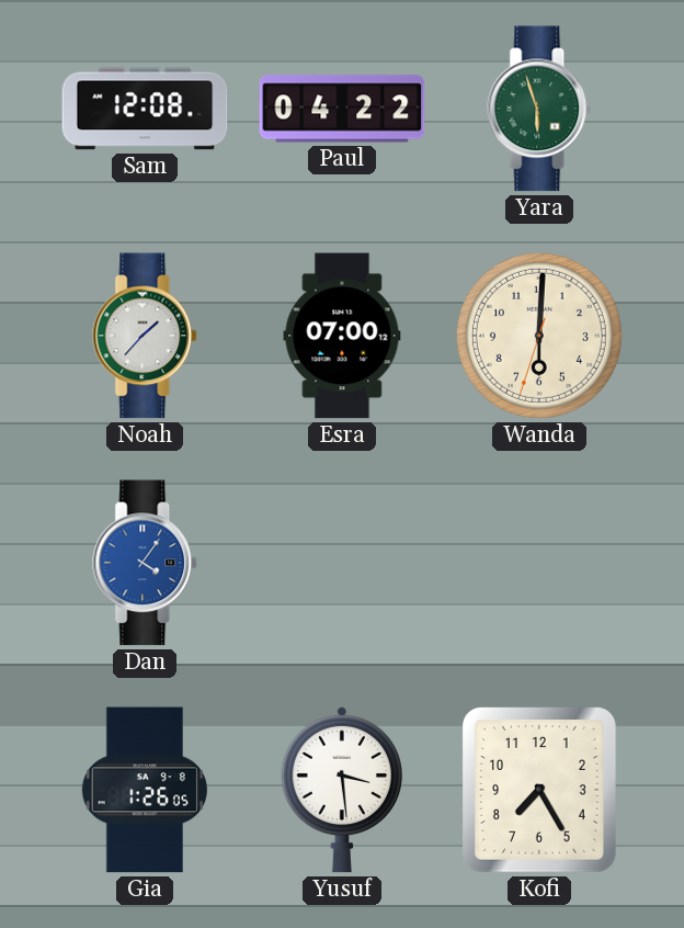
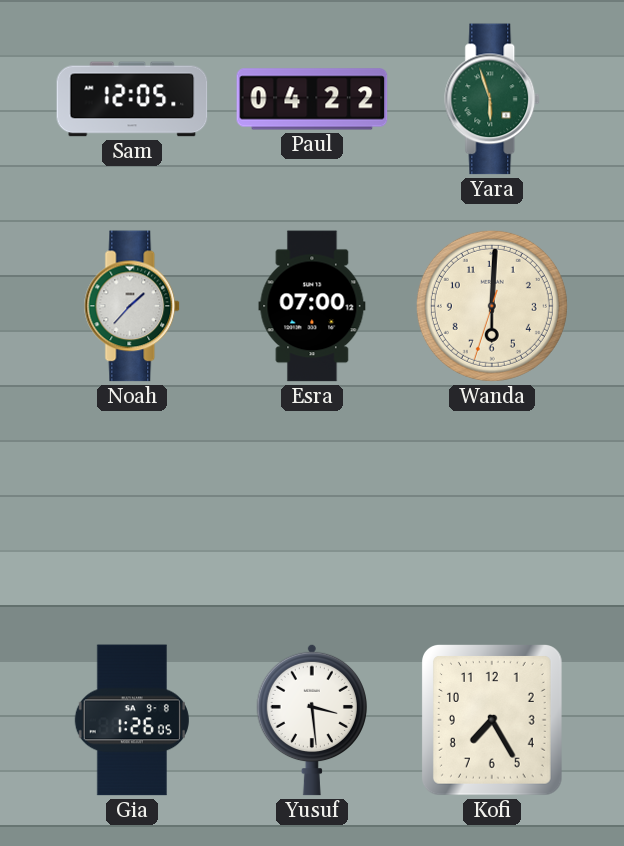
Sam: 12:08 -> 12:05 (132, 99)
Dan: 4:06 -> none (146, 563)
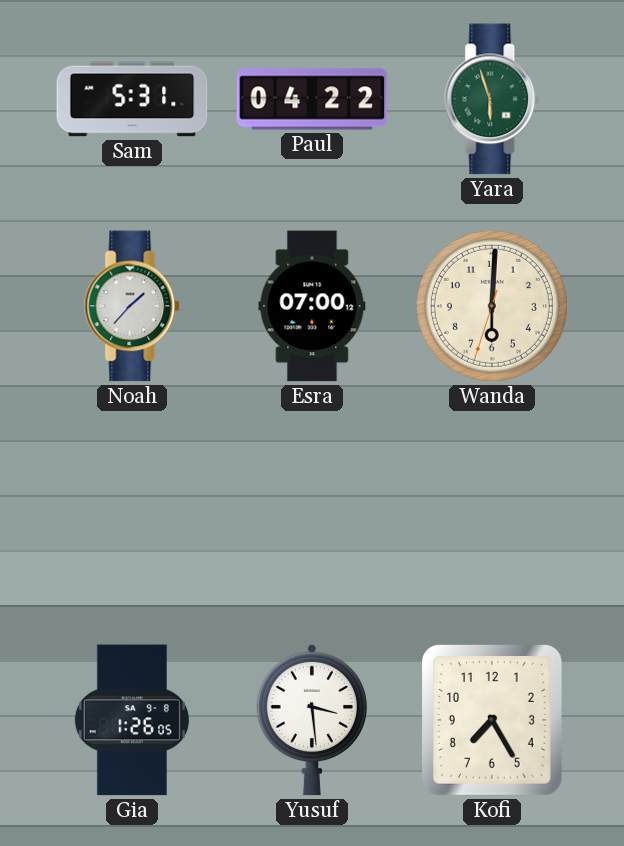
Sam: 12:05 -> 5:31 (132, 99)
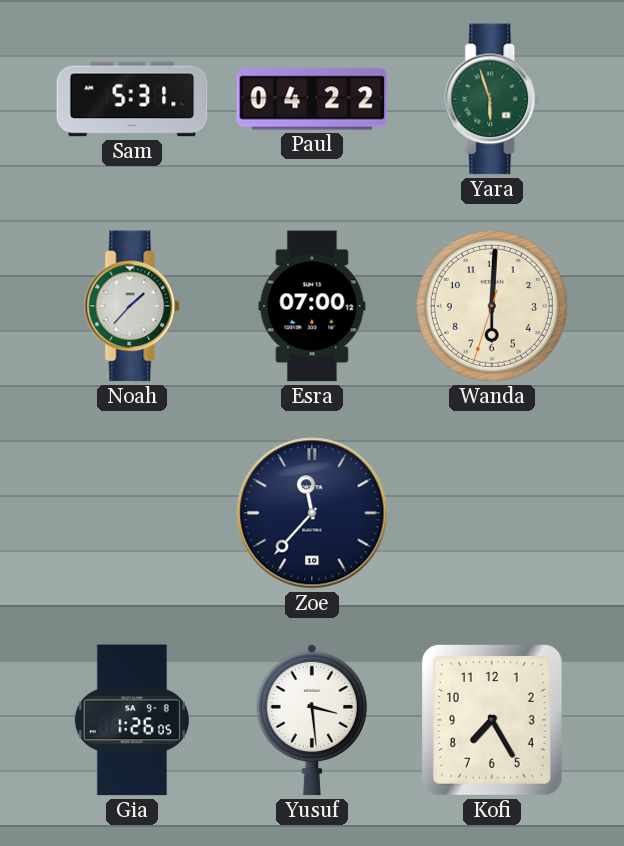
Zoe: none -> 11:37 (312, 513)
